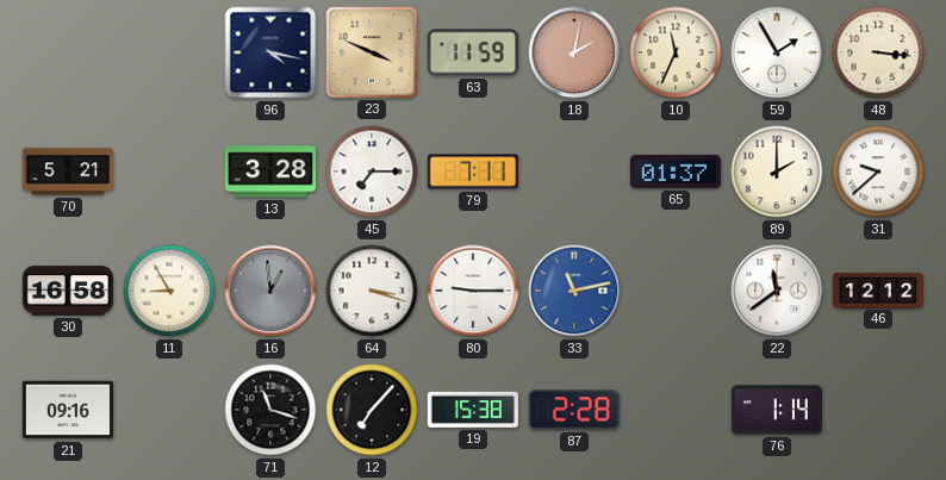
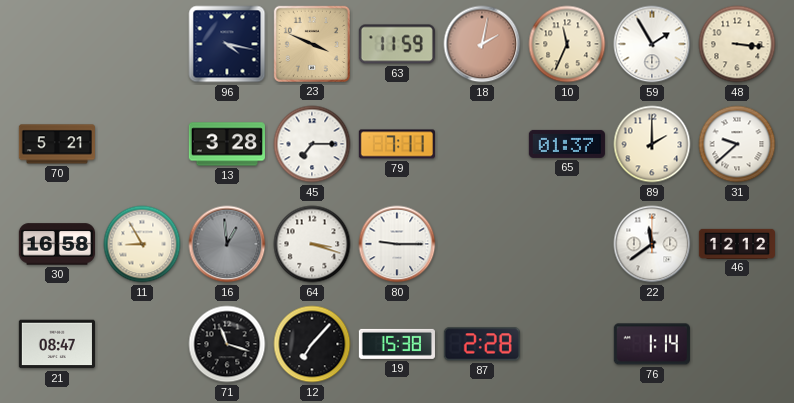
33: 11:13 -> none (574, 291)
21: 09:16 -> 08:47 (57, 344)
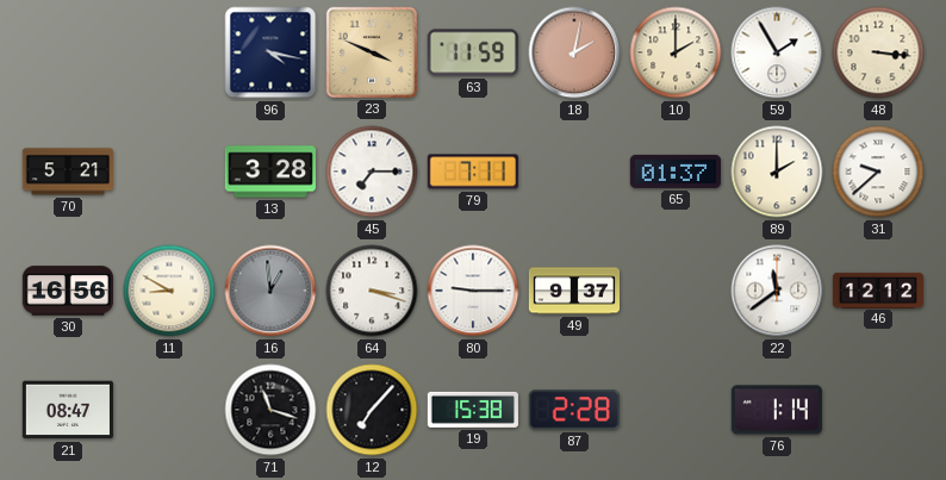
10: 11:34 -> 2:00 (676, 52)
30: 16:58 -> 16:56 (67, 291)
11: 8:55 -> 8:50 (169, 291)
49: none -> 9:37 (573, 291)
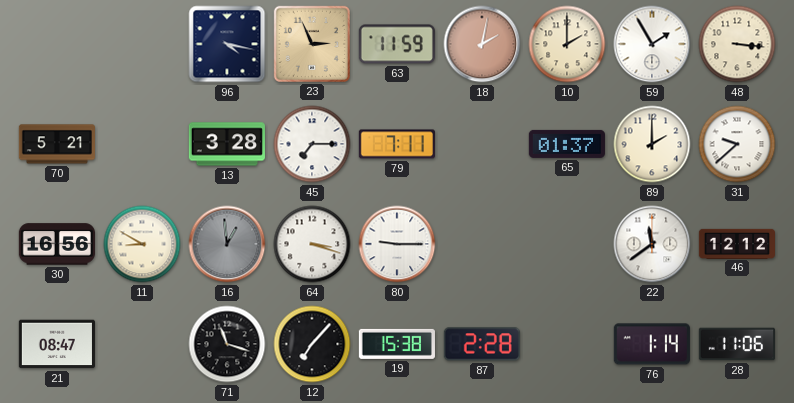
23: 3:49 -> 2:56 (312, 44)
49: 9:37 -> none (573, 291)
28: none -> 11:06 (737, 344)
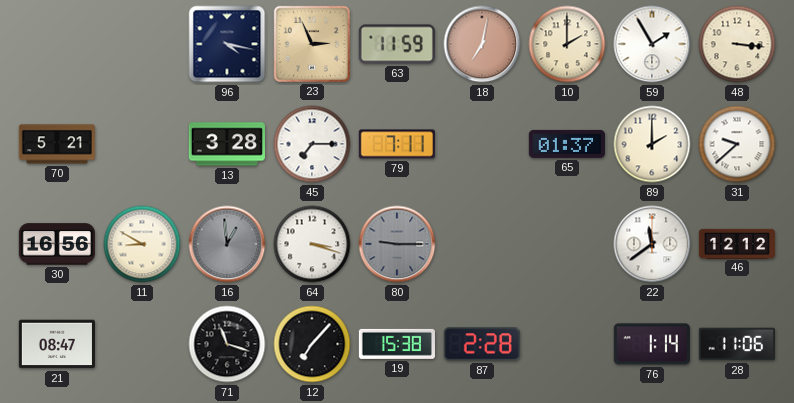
18: 2:02 -> 7:02 (482, 44)
80 dial: white -> grey (397, 244)
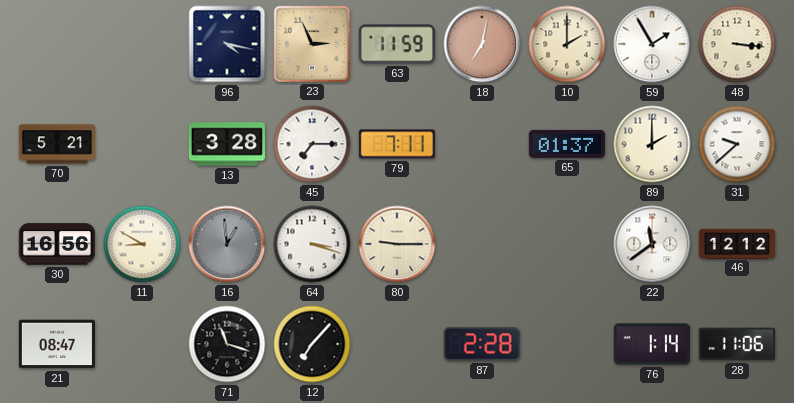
80 dial: grey -> cream (397, 244)
19: 15:38 -> none (397, 344)
